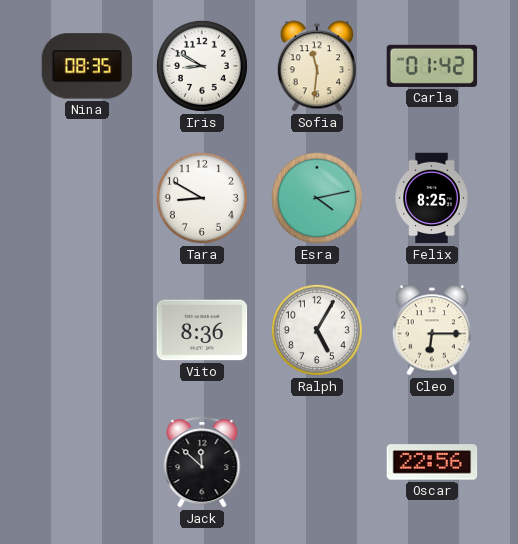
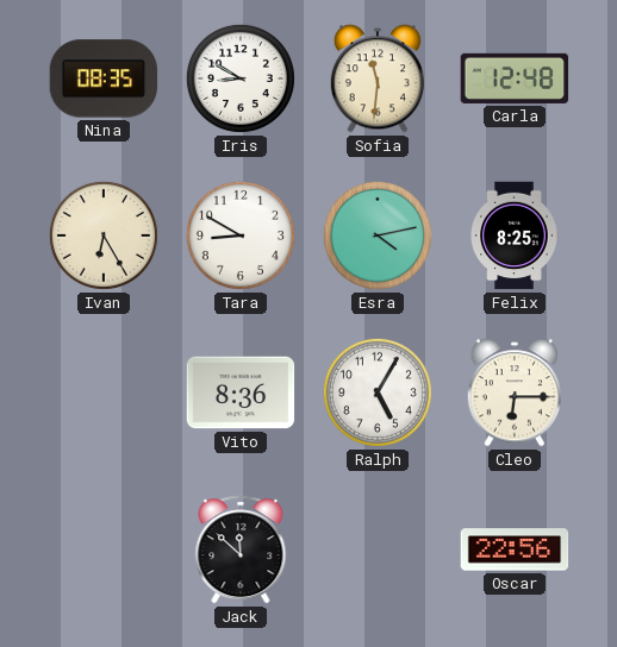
Carla: 01:42 -> 12:48 (515, 78)
Ivan: none -> 6:25 (104, 235)
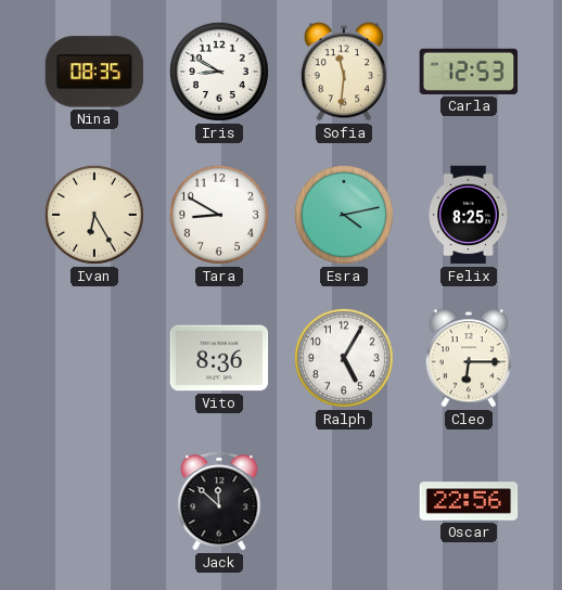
Carla: 12:48 -> 12:53 (469, 72)
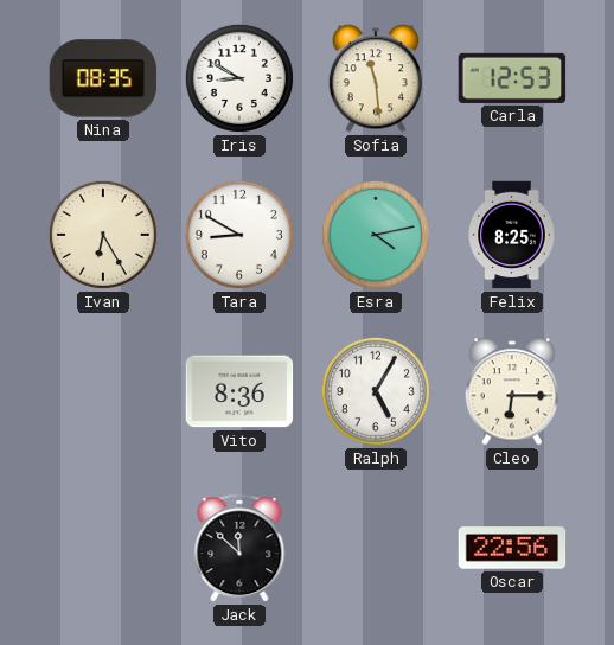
Sofia: 11:31 -> 11:29 (375, 78)
